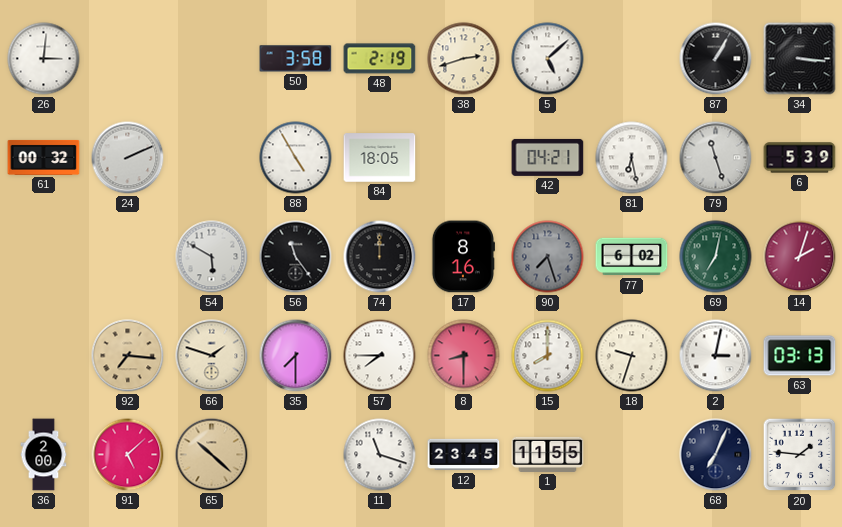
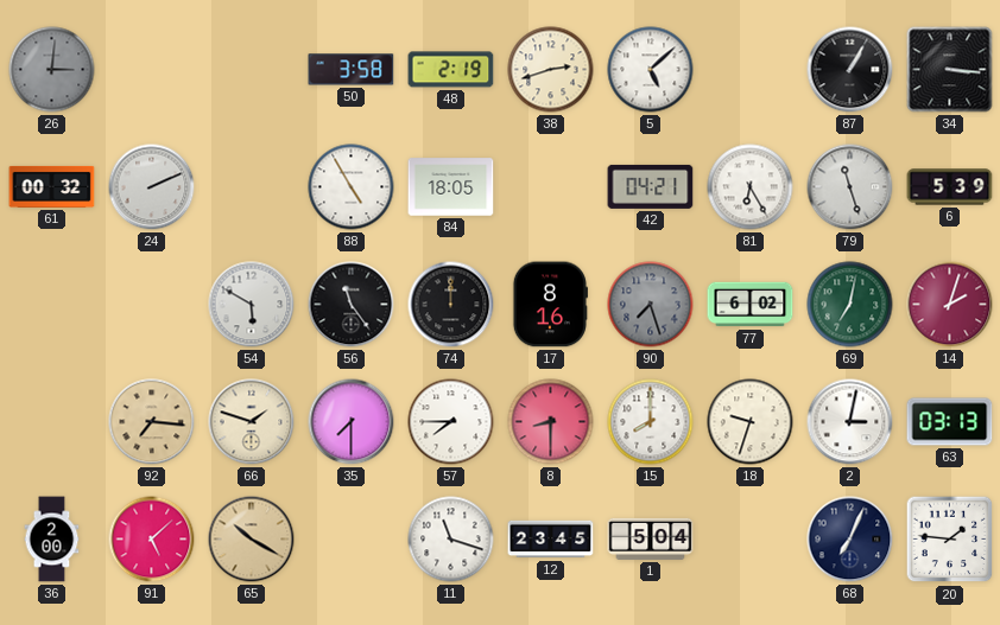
26 dial: white -> grey (52, 70)
81: 6:28 -> 6:25 (751, 187)
65: 10:22 -> 10:20 (252, 540)
1: 11:55 -> 5:04 (651, 538)
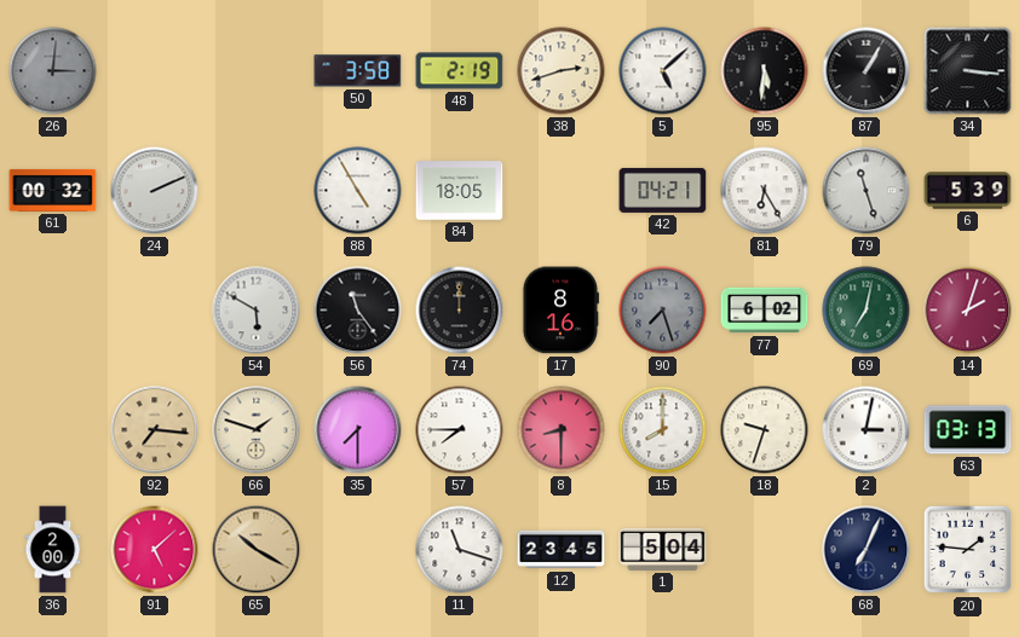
95: none -> 5:31 (765, 71)
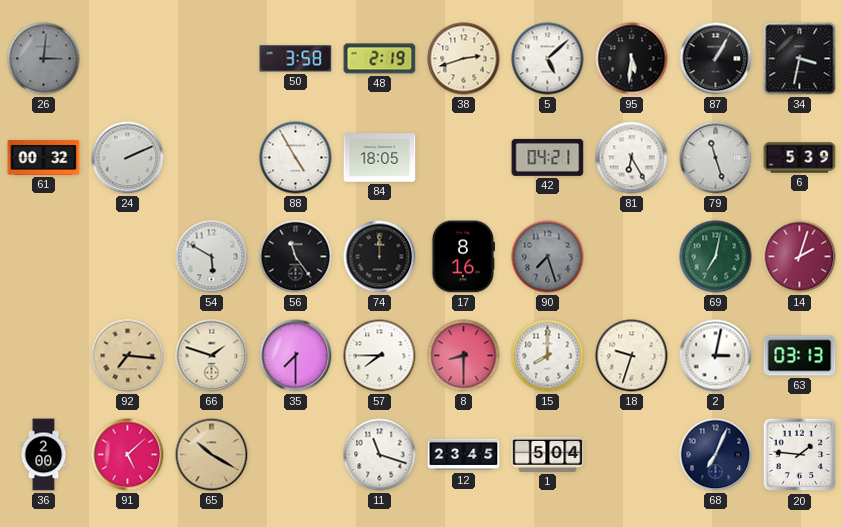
34: 3:16 -> 3:32 (800, 59)
77: 6:02 -> none (765, 311)
